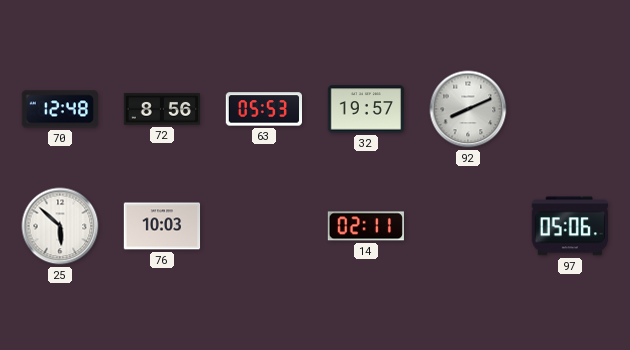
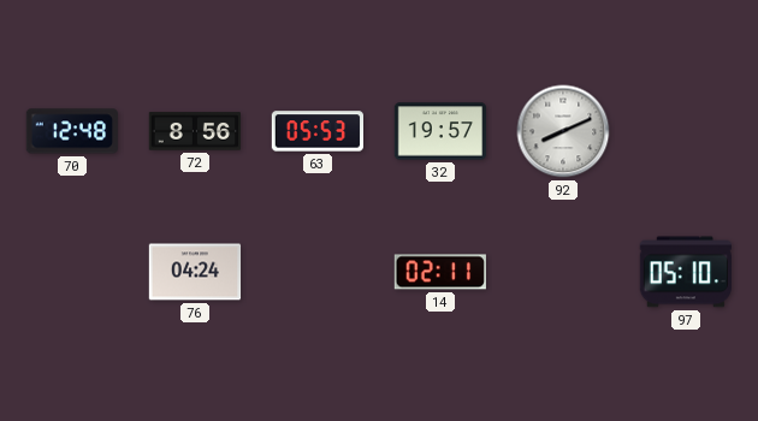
25: 5:52 -> none (60, 226)
76: 10:03 -> 04:24 (195, 272)
97: 05:06 -> 05:10 (686, 272)
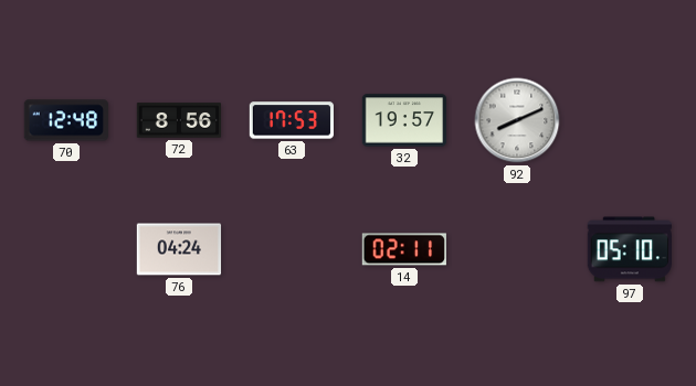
63: 05:53 -> 17:53 (291, 120)
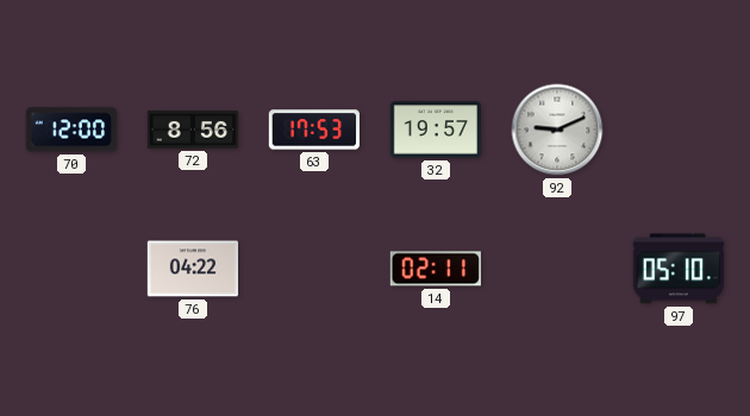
70: 12:48 -> 12:00 (71, 130)
92: 8:11 -> 9:11 (557, 130)
76: 04:24 -> 04:22 (193, 269)
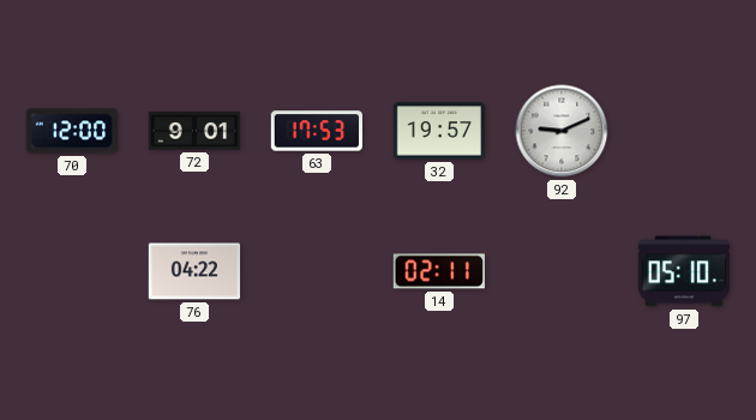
72: 8:56 -> 9:01 (193, 131)
